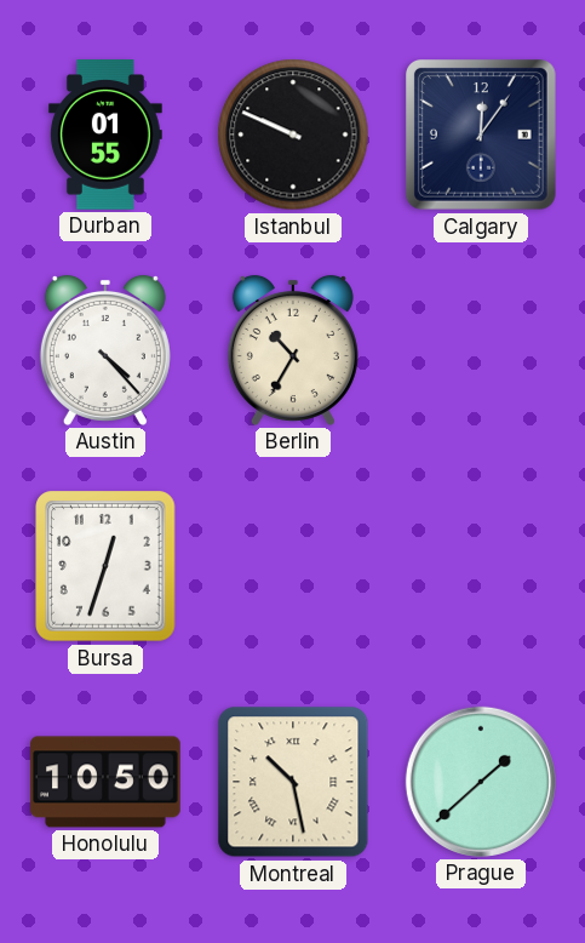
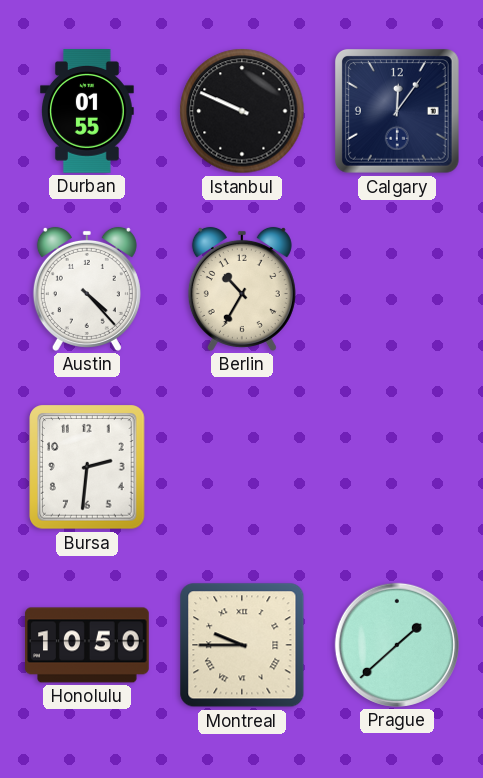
Bursa: 12:33 -> 2:31 (87, 467)
Montreal: 10:28 -> 9:45 (242, 645)
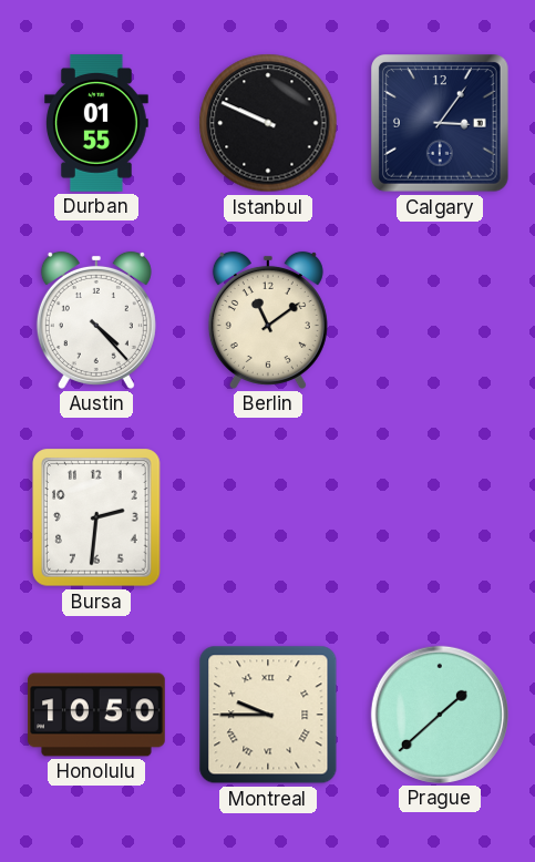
Calgary: 12:06 -> 3:06 (441, 124)
Berlin: 10:35 -> 11:09 (268, 320)
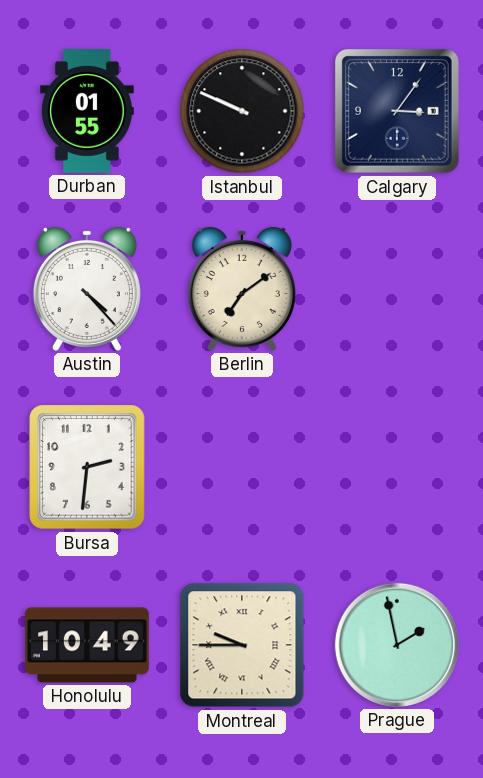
Berlin: 11:09 -> 7:09 (242, 289)
Honolulu: 10:50 -> 10:49 (87, 645)
Prague: 1:38 -> 1:58 (397, 645)
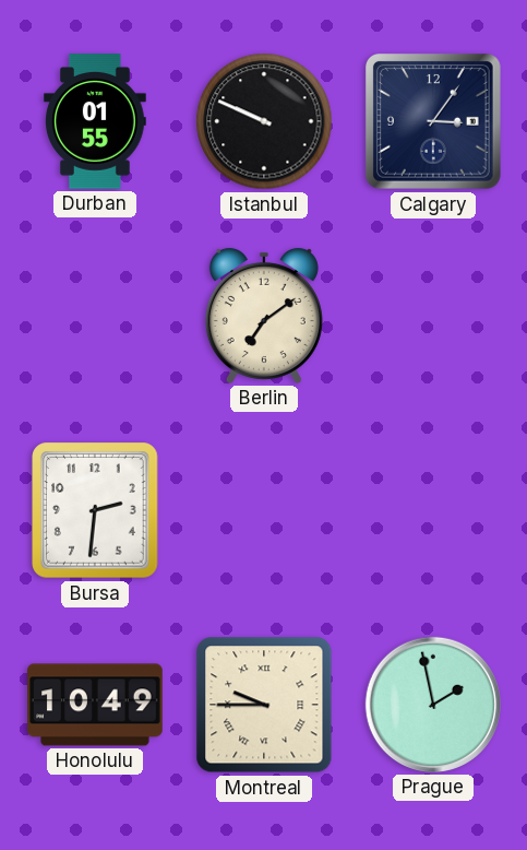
Austin: 4:23 -> none (87, 289)
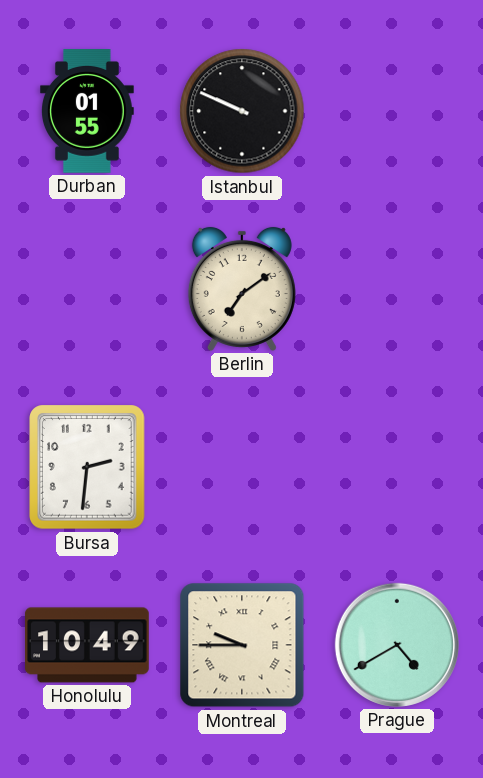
Calgary: 3:06 -> none (434, 122)
Prague: 1:58 -> 4:40 (397, 645)
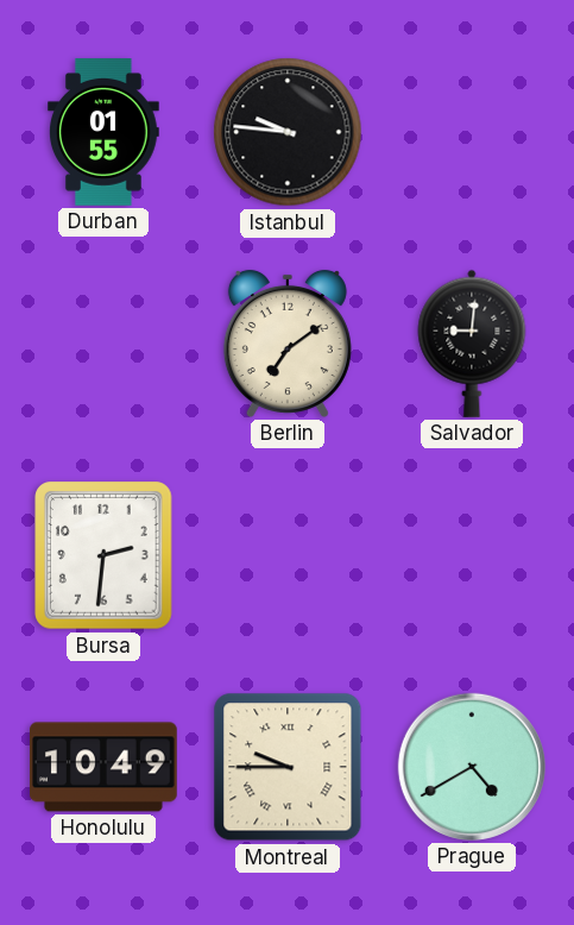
Istanbul: 9:49 -> 9:46 (288, 132)
Salvador: none -> 9:01 (472, 344)
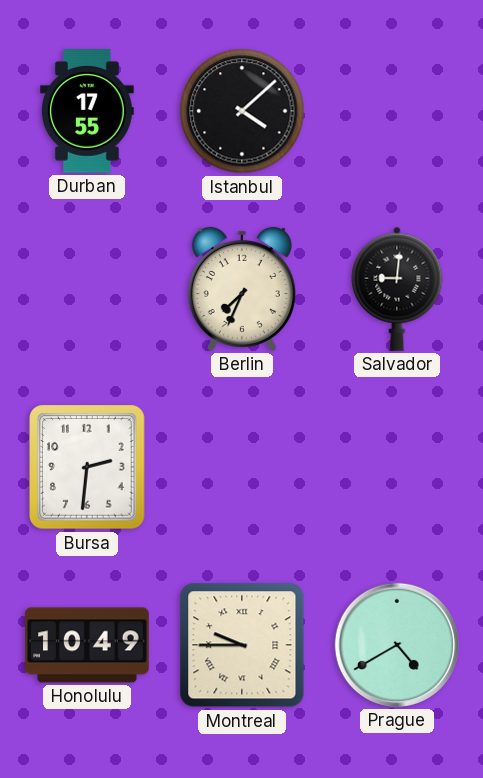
Durban: 01:55 -> 17:55 (88, 111)
Istanbul: 9:46 -> 4:08 (242, 111)
Berlin: 7:09 -> 7:34 (242, 289)
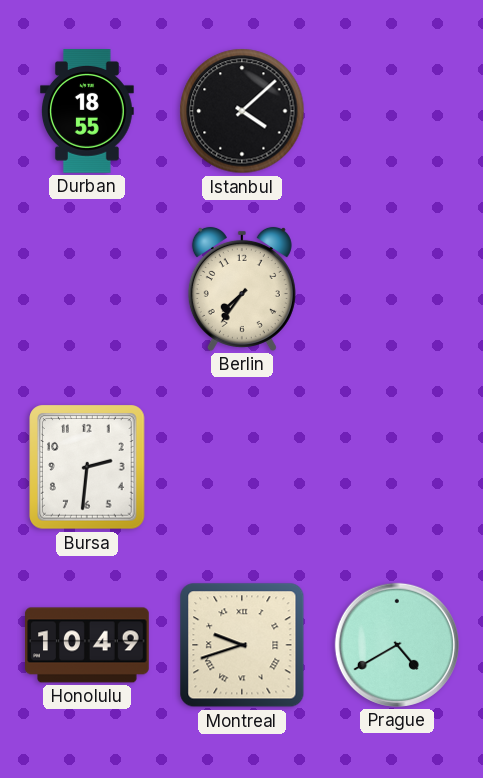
Durban: 17:55 -> 18:55 (88, 111)
Berlin: 7:34 -> 7:36 (242, 289)
Salvador: 9:01 -> none (397, 289)
Montreal: 9:45 -> 9:42 (242, 645)
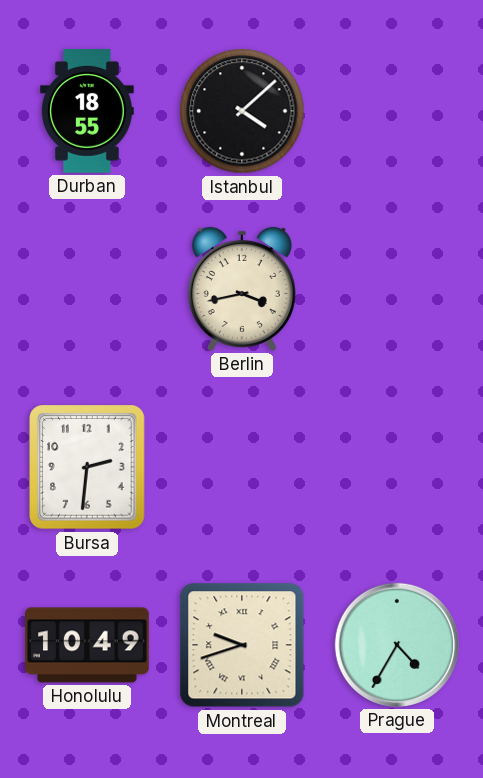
Berlin: 7:36 -> 3:43 (242, 289)
Prague: 4:40 -> 4:35 (397, 645)
